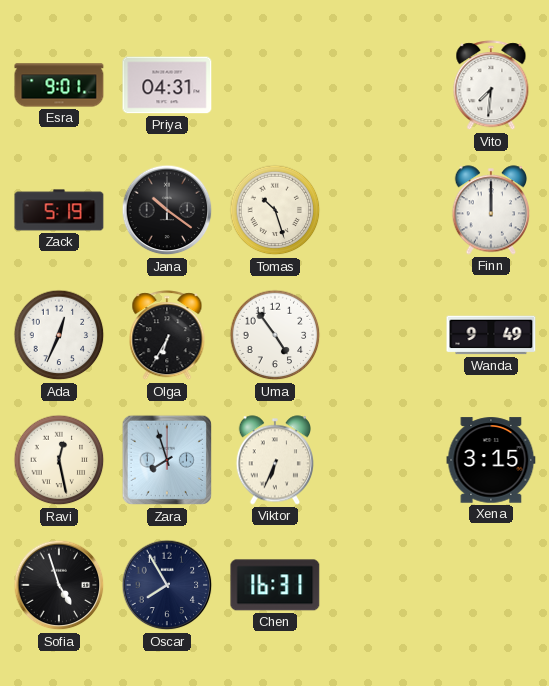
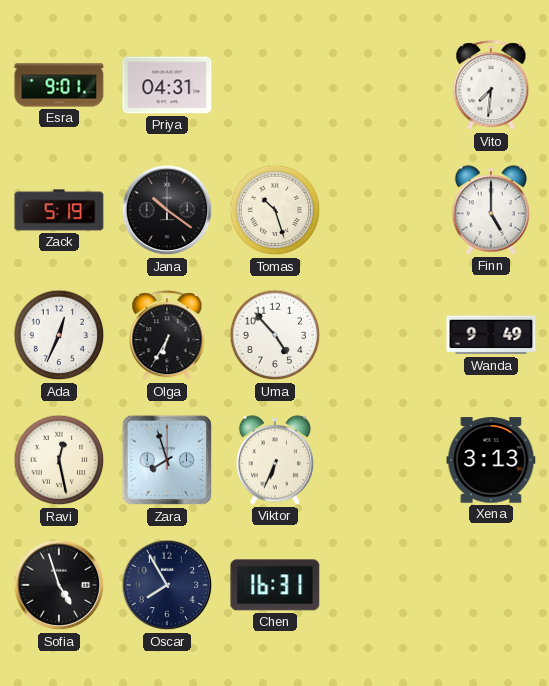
Finn: 12:00 -> 5:00 (490, 210)
Uma: 4:54 -> 4:53 (275, 335)
Xena: 3:15 -> 3:13 (491, 460)
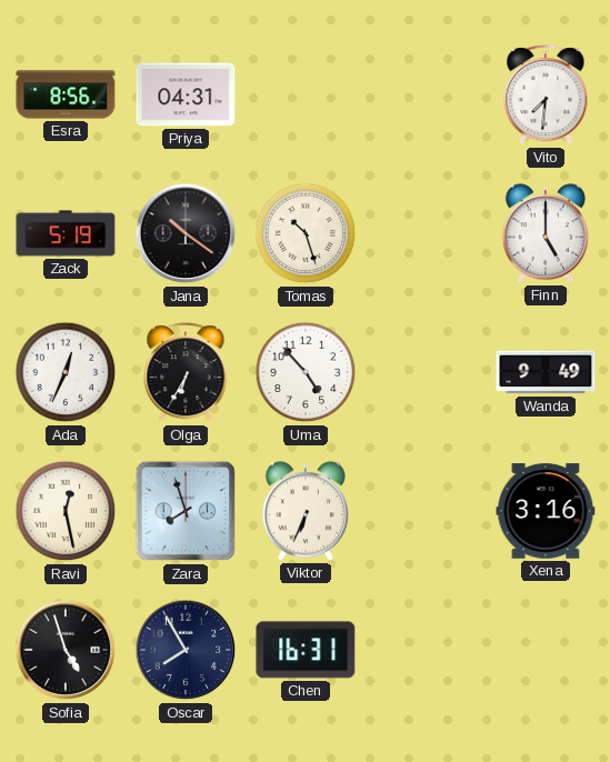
Esra: 9:01 -> 8:56 (66, 94)
Xena: 3:13 -> 3:16 (546, 511)
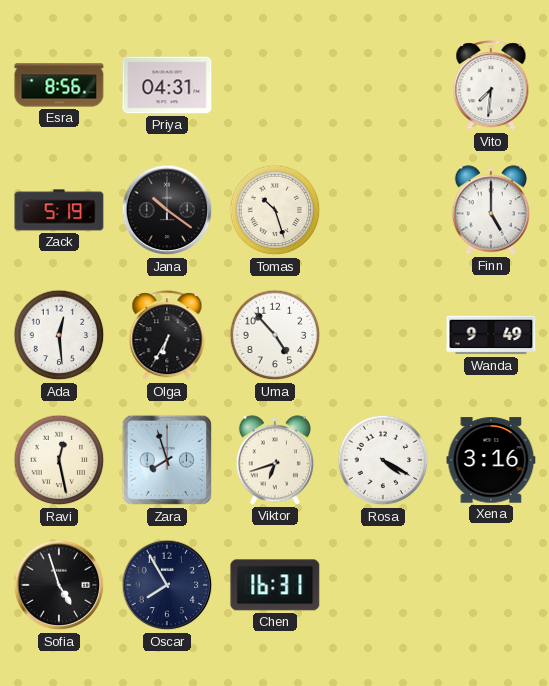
Ada: 12:34 -> 12:29 (59, 335)
Viktor: 6:34 -> 6:42 (274, 460)
Rosa: none -> 4:20 (383, 460)
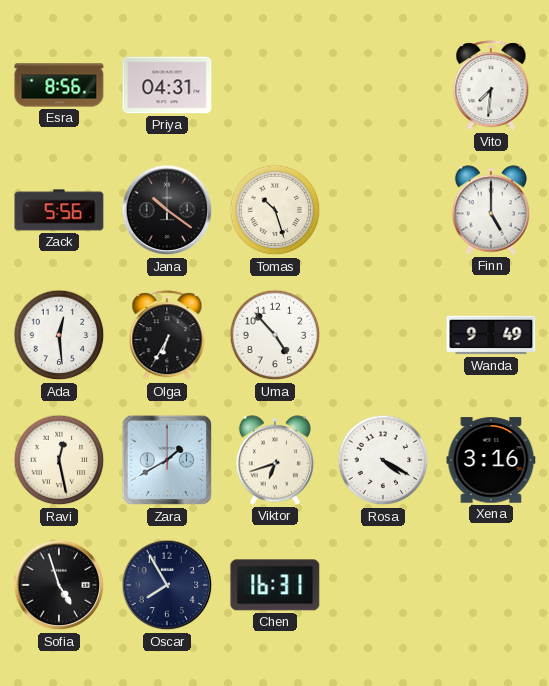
Zack: 5:19 -> 5:56 (59, 210)
Zara: 7:57 -> 1:40 (167, 460)
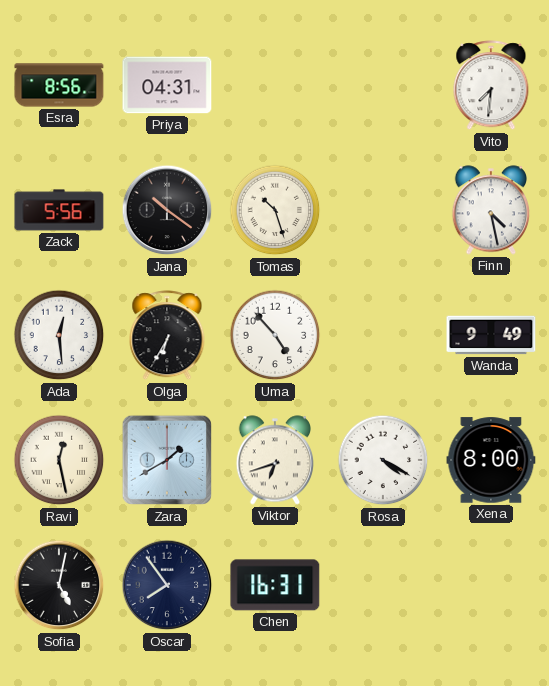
Finn: 5:00 -> 4:28 (490, 210)
Xena: 3:16 -> 8:00 (491, 460)
Sofia: 4:57 -> 5:02 (59, 585)
Oscar: 7:55 -> 7:54 (167, 585)
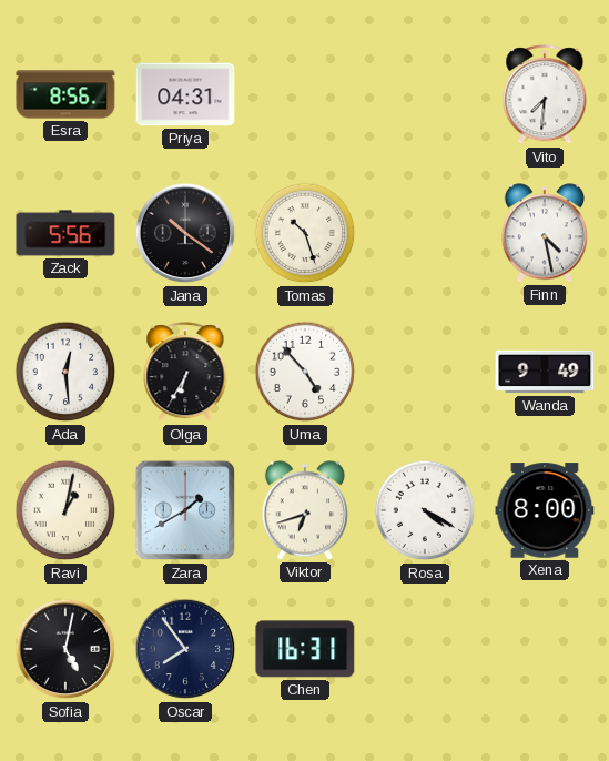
Ravi: 12:28 -> 1:02 (65, 510)
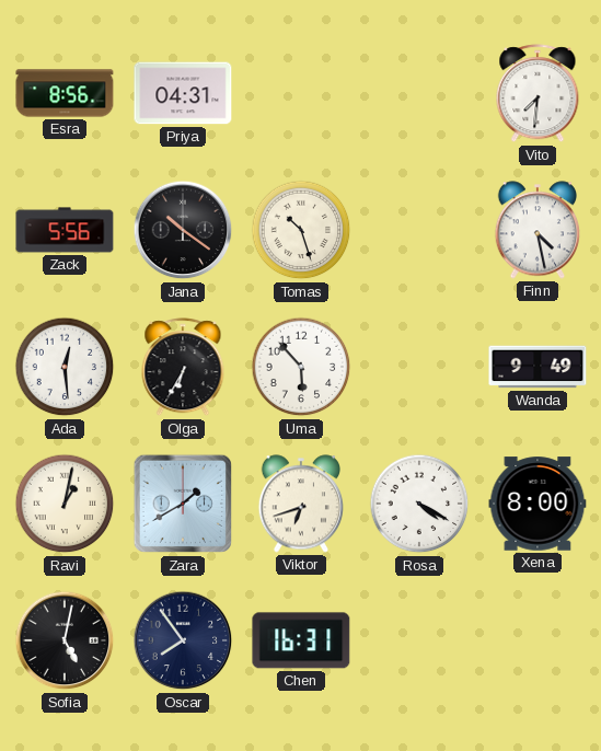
Uma: 4:53 -> 5:53 (301, 367)
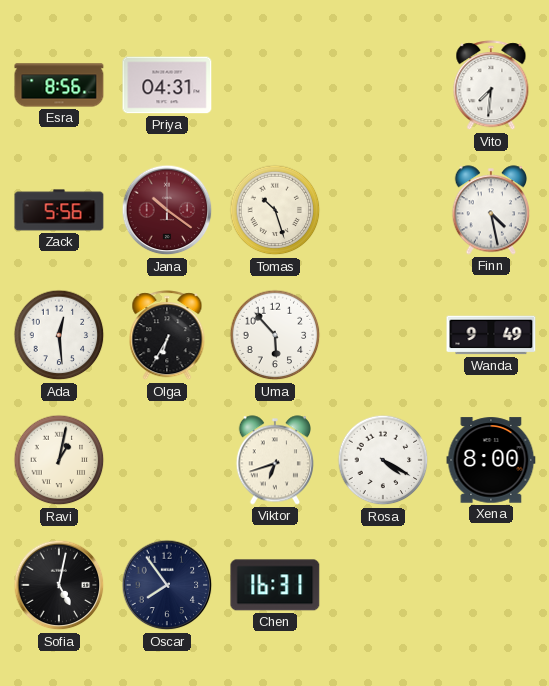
Jana dial: black -> burgundy (167, 210)
Zara: 1:40 -> none (183, 504)
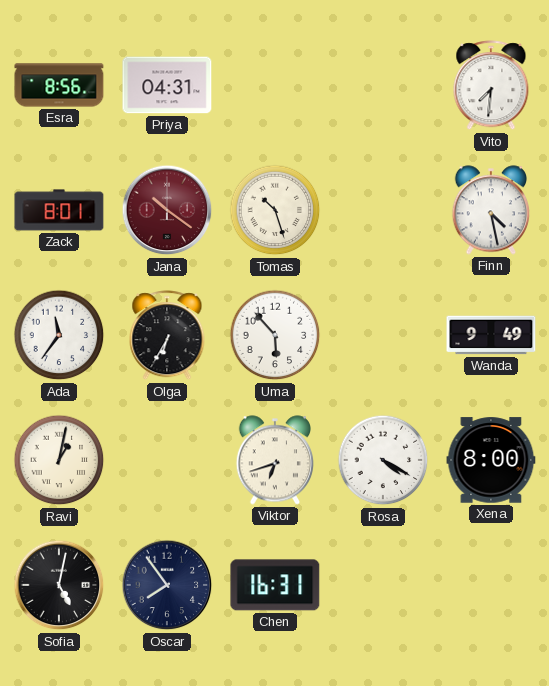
Zack: 5:56 -> 8:01 (59, 210)
Ada: 12:29 -> 11:36 (59, 335)
